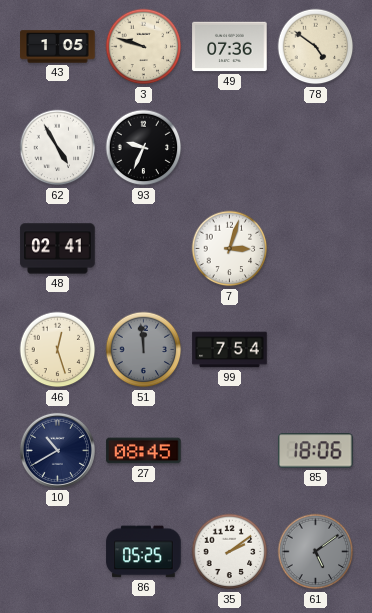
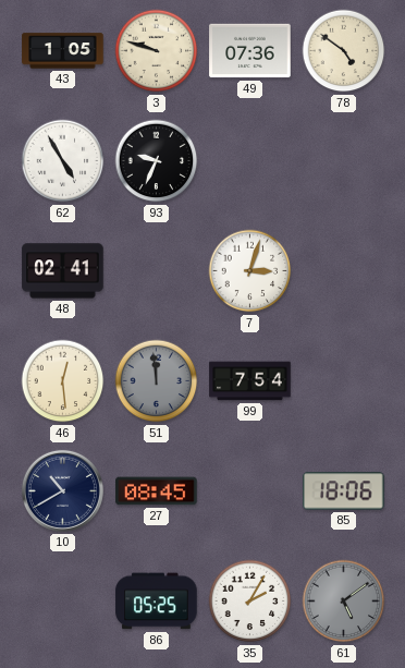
46: 12:27 -> 12:29 (63, 381)
35: 2:09 -> 2:05 (250, 602)
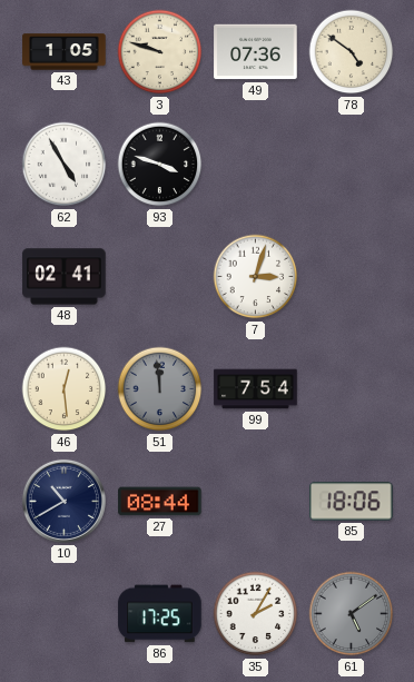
93: 9:34 -> 3:48 (160, 165)
27: 08:45 -> 08:44 (160, 502)
86: 05:25 -> 17:25 (160, 614)
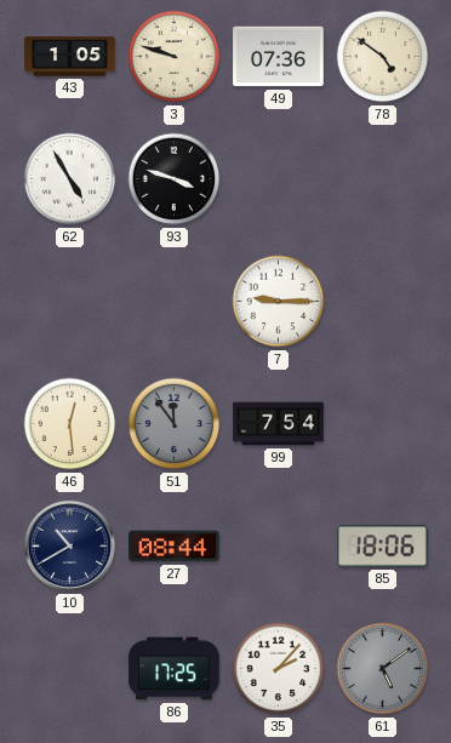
48: 02:41 -> none (65, 277)
7: 3:03 -> 9:15 (279, 302)
51: 11:59 -> 11:54 (175, 424)
35: 2:05 -> 2:07 (279, 669)
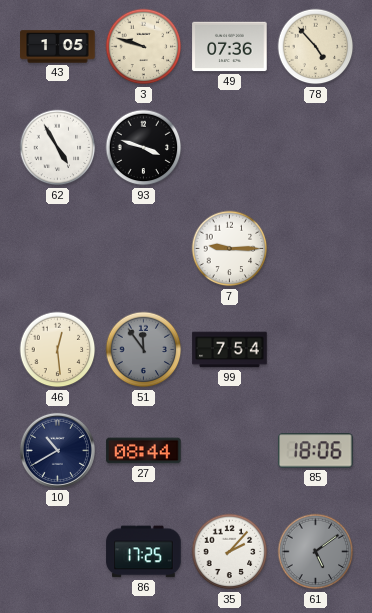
78: 4:51 -> 4:53 (316, 47)
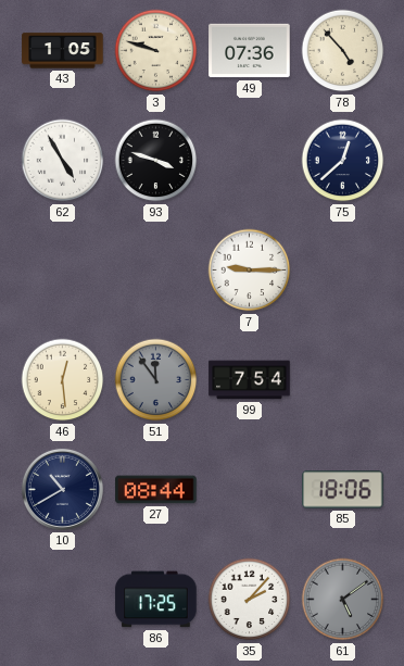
75: none -> 12:38 (343, 161)
